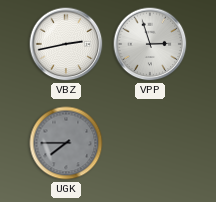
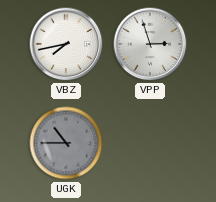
VBZ: 2:43 -> 7:43 (66, 44)
UGK: 7:45 -> 10:45 (66, 143)
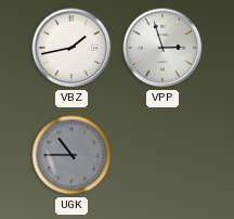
VBZ: 7:43 -> 1:43 (71, 48)
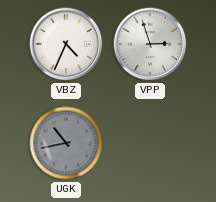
VBZ: 1:43 -> 4:34 (66, 44)
UGK: 10:45 -> 10:43 (66, 143)
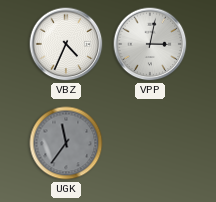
VPP: 2:57 -> 3:02 (150, 44)
UGK: 10:43 -> 11:36 (66, 143)
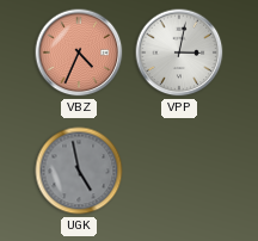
VBZ dial: white -> salmon (79, 52)
UGK: 11:36 -> 4:58 (79, 171)
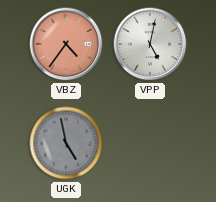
VBZ: 4:34 -> 4:36 (66, 44)
VPP: 3:02 -> 5:02 (150, 44)
